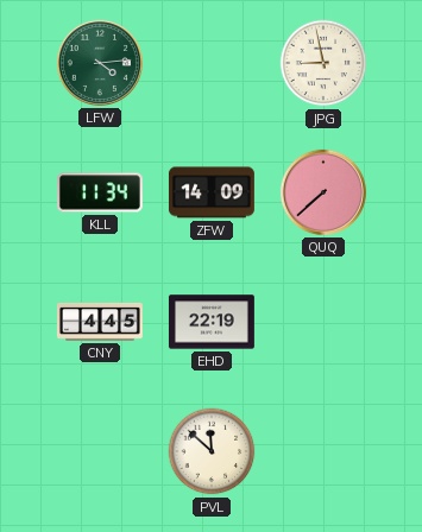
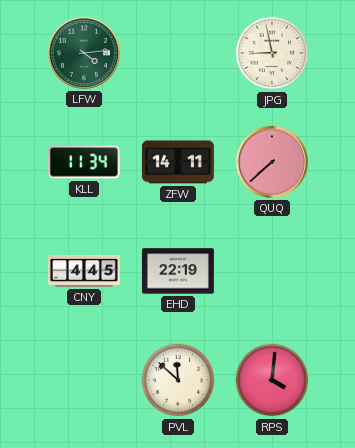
ZFW: 14:09 -> 14:11 (178, 162)
RPS: none -> 4:01 (272, 380)
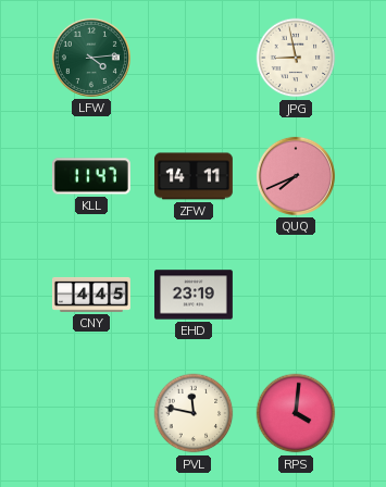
KLL: 11:34 -> 11:47 (91, 176)
QUQ: 7:38 -> 7:41 (296, 176)
EHD: 22:19 -> 23:19 (194, 295)
PVL: 11:52 -> 11:47 (194, 413)
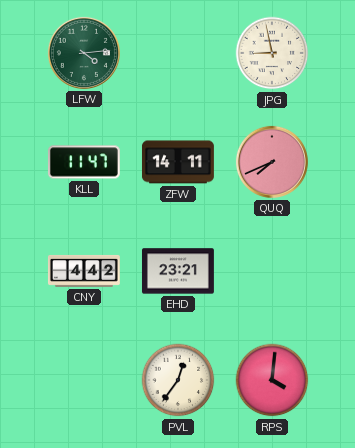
CNY: 4:45 -> 4:42 (84, 271)
EHD: 23:19 -> 23:21 (178, 271)
PVL: 11:47 -> 12:36 (178, 380)
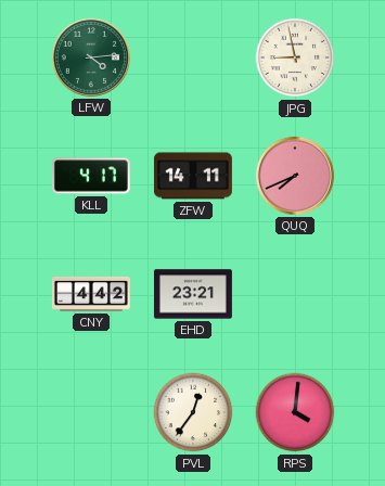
KLL: 11:47 -> 4:17 (91, 176)
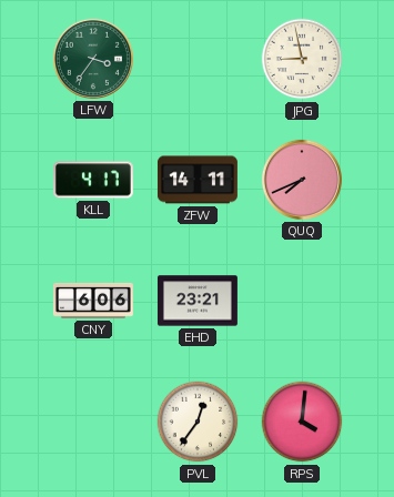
LFW: 4:14 -> 3:36 (93, 59)
CNY: 4:42 -> 6:06 (93, 301)
